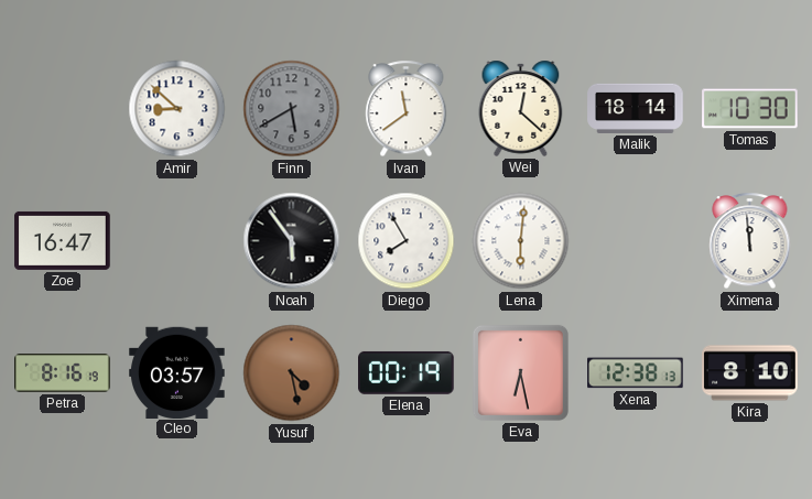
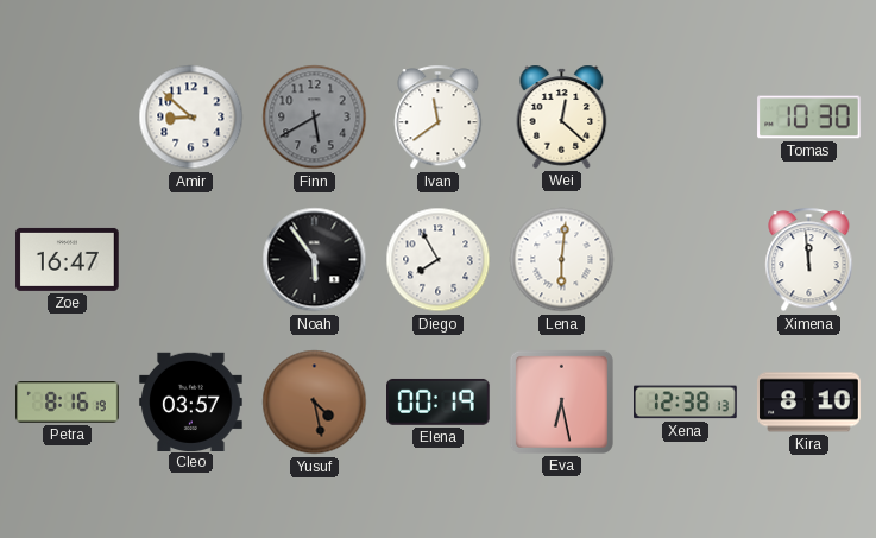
Malik: 18:14 -> none (636, 108)
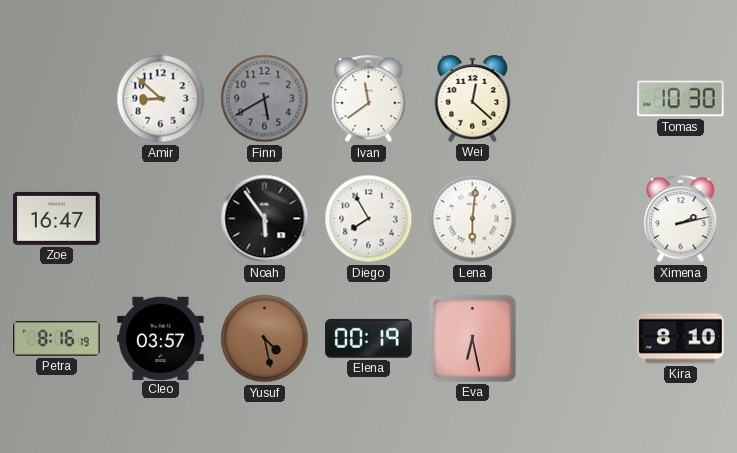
Ximena: 11:59 -> 2:13 (681, 219)
Xena: 12:38 -> none (686, 403)
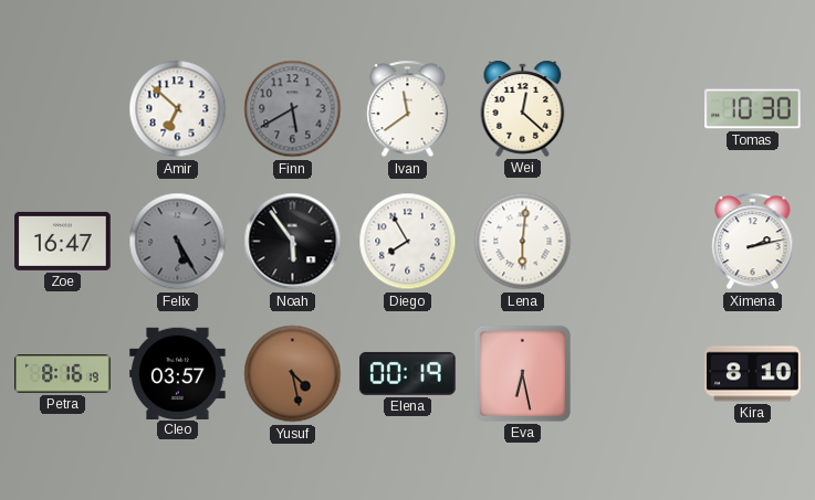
Amir: 8:52 -> 6:52 (178, 109)
Felix: none -> 5:25 (178, 242)
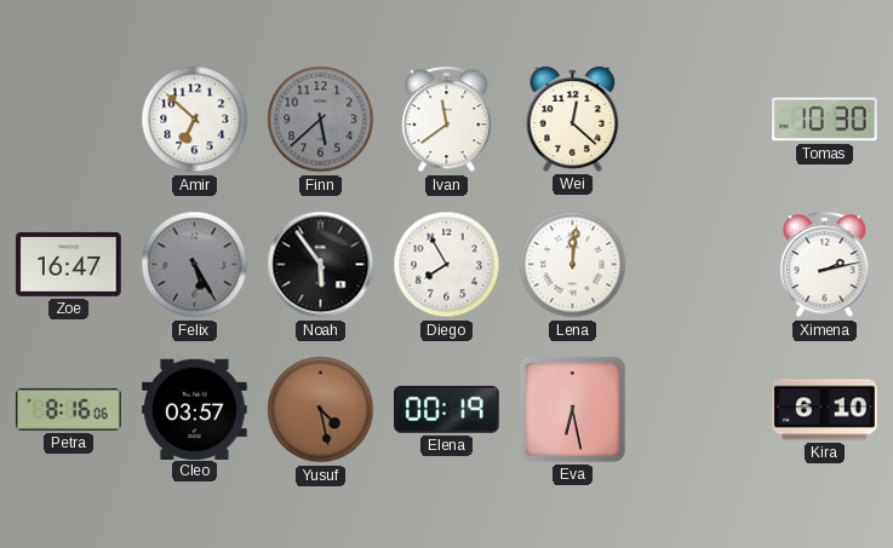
Finn: 5:40 -> 5:38 (321, 120)
Lena: 6:01 -> 12:01 (573, 265)
Petra: 8:16:19 -> 8:16:06 (69, 410)
Kira: 8:10 -> 6:10 (825, 410)
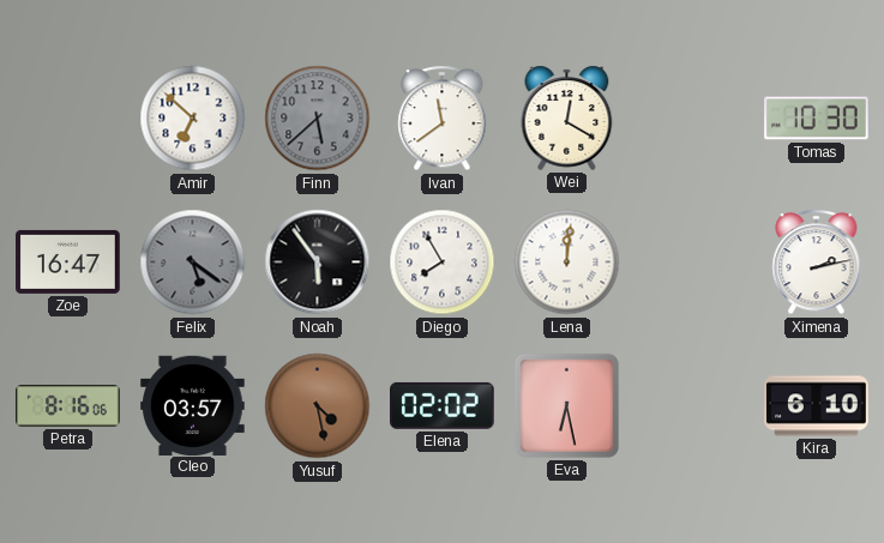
Wei: 12:22 -> 12:20 (567, 117)
Felix: 5:25 -> 5:21 (193, 263)
Elena: 00:19 -> 02:02 (443, 405)
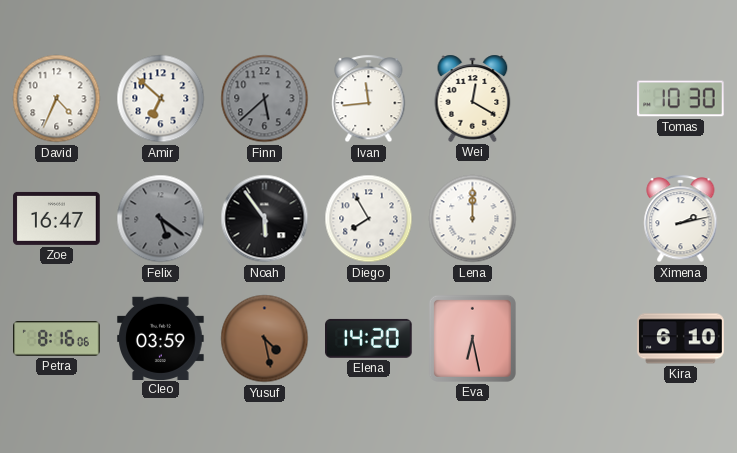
David: none -> 4:34 (57, 99)
Ivan: 11:39 -> 11:44 (369, 99)
Lena: 12:01 -> 12:00 (473, 219)
Cleo: 03:57 -> 03:59 (161, 338)
Elena: 02:02 -> 14:20 (369, 338)
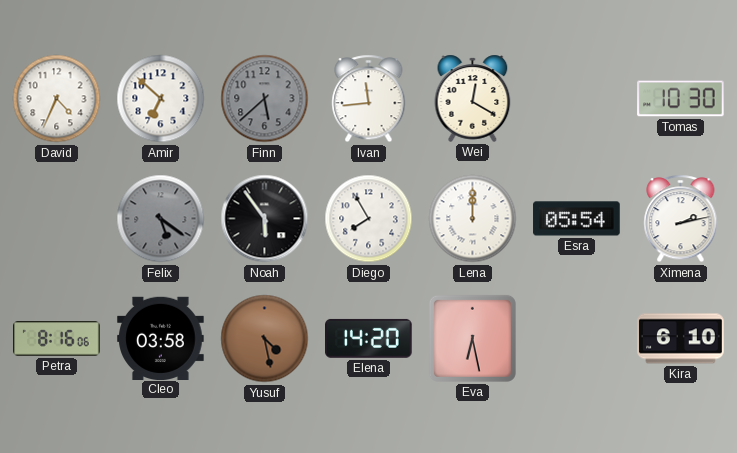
Zoe: 16:47 -> none (57, 218)
Esra: none -> 05:54 (577, 219)
Cleo: 03:59 -> 03:58 (161, 338)
